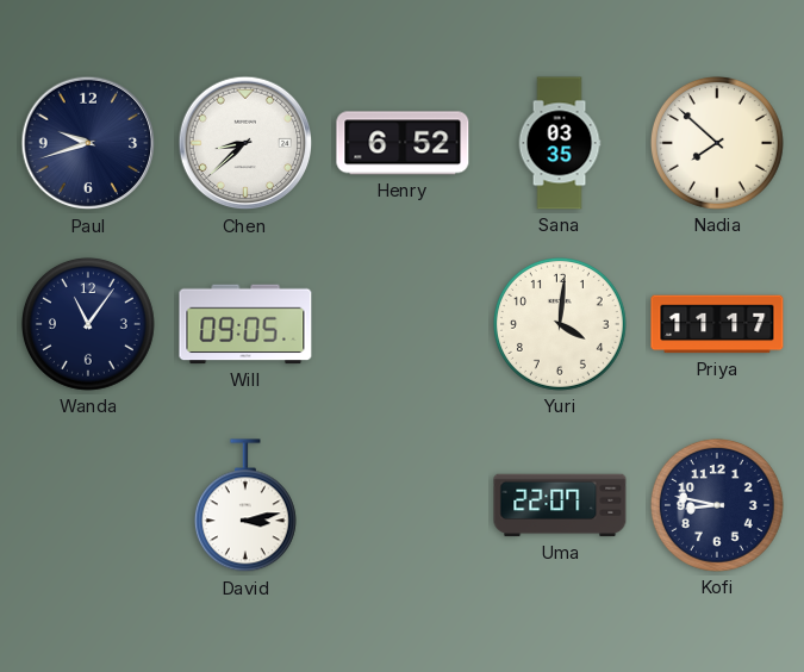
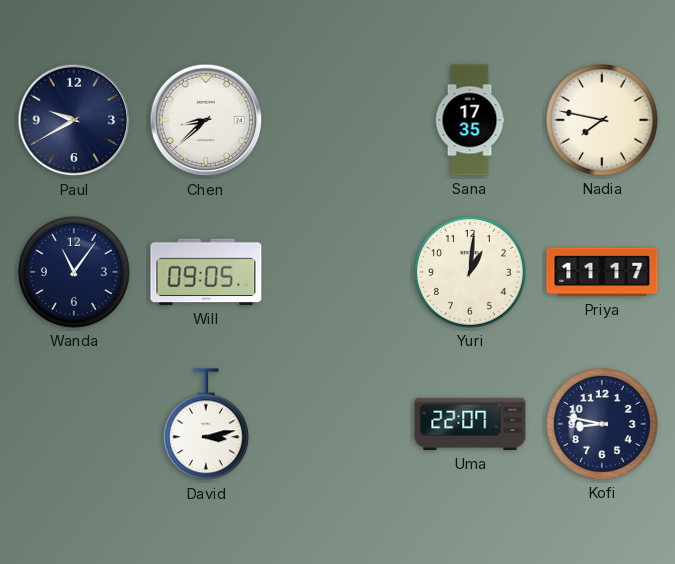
Paul: 9:42 -> 9:40 (74, 120)
Henry: 6:52 -> none (403, 143)
Sana: 03:35 -> 17:35 (470, 120)
Nadia: 7:52 -> 7:47 (602, 120)
Yuri: 4:01 -> 1:01 (470, 272)
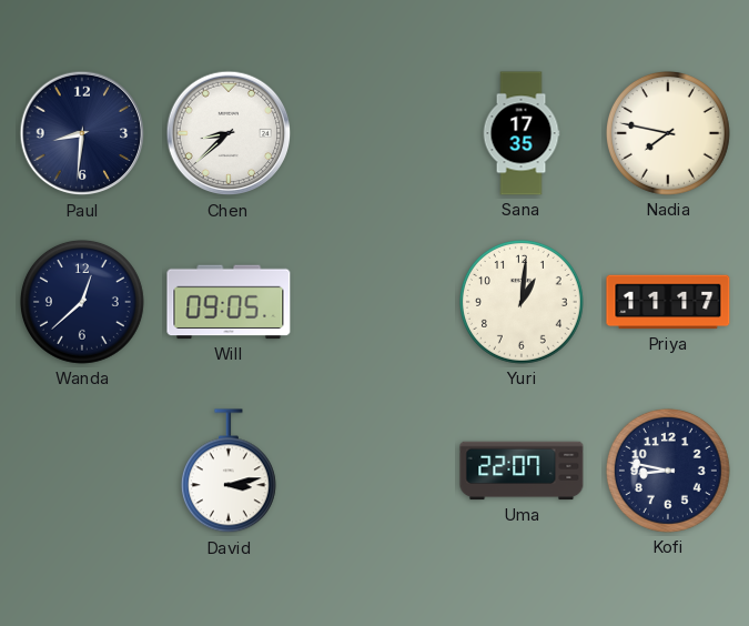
Paul: 9:40 -> 8:31 (82, 133)
Wanda: 11:06 -> 12:38 (82, 302)
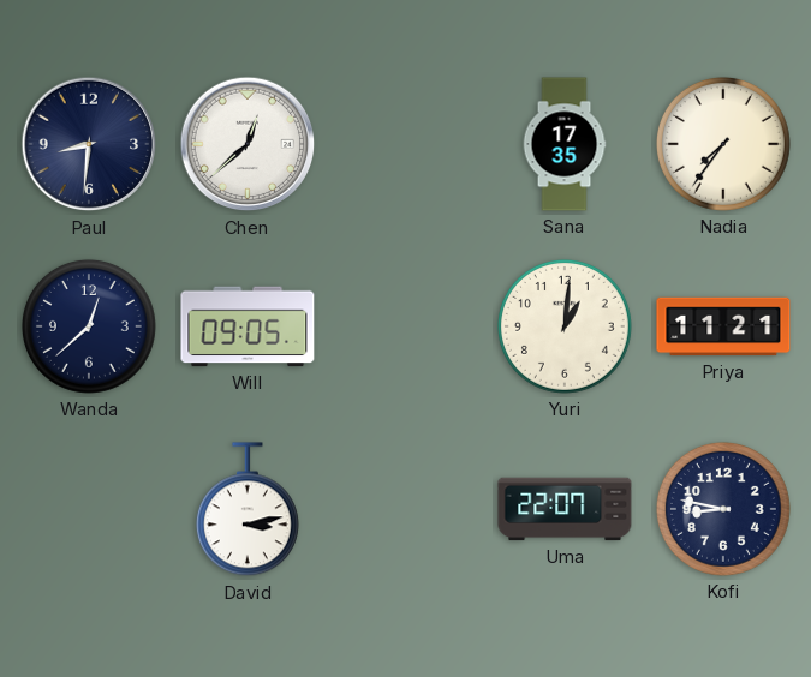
Chen: 8:38 -> 12:38 (248, 144)
Nadia: 7:47 -> 7:36 (723, 144)
Priya: 11:17 -> 11:21 (723, 326)
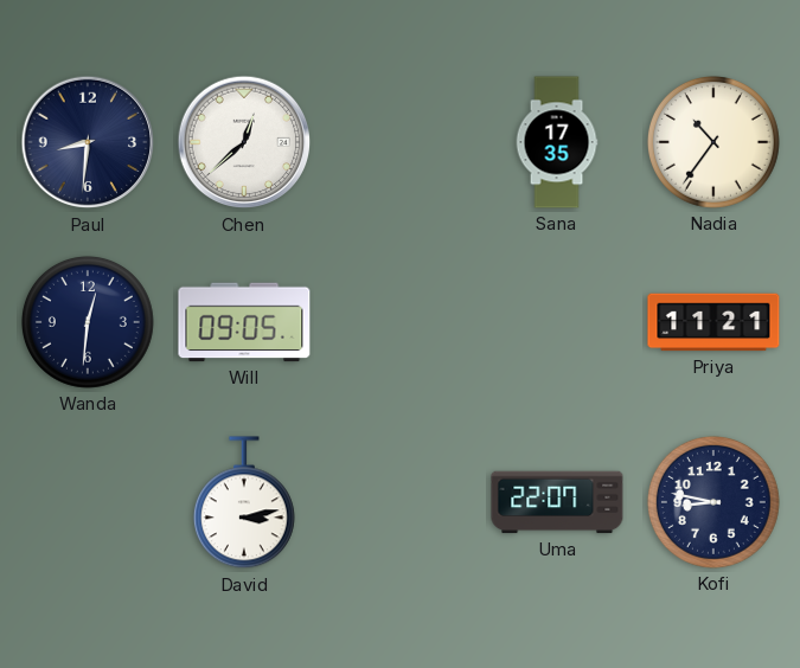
Nadia: 7:36 -> 10:36 (713, 142)
Wanda: 12:38 -> 12:31 (88, 322)
Yuri: 1:01 -> none (565, 326)
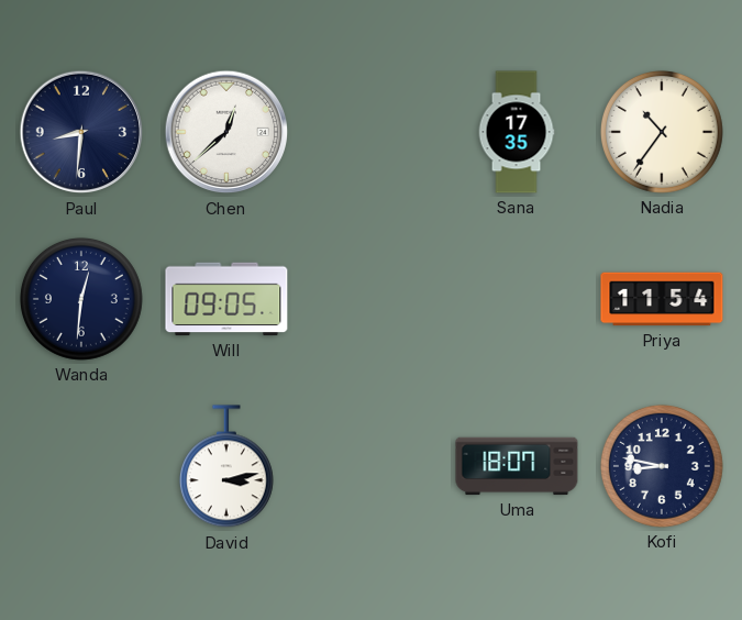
Priya: 11:21 -> 11:54 (662, 299)
Uma: 22:07 -> 18:07 (517, 466)
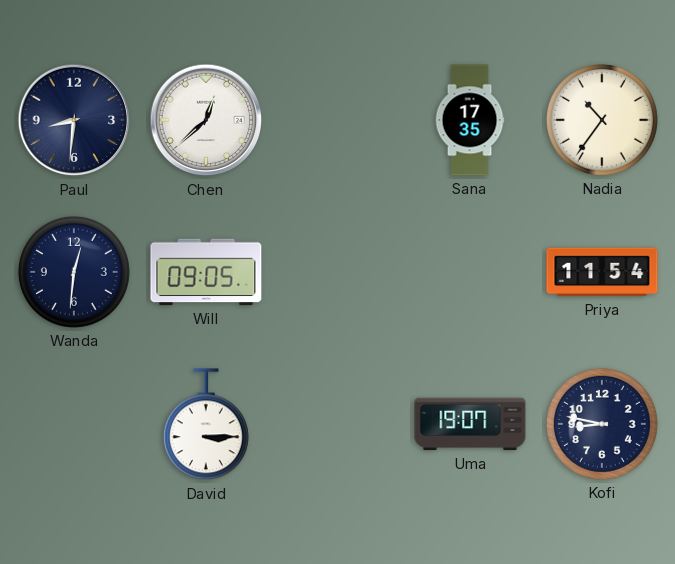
David: 3:13 -> 3:15 (206, 425)
Uma: 18:07 -> 19:07 (470, 424)
